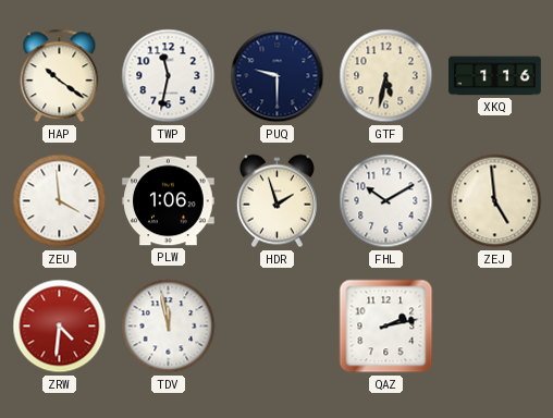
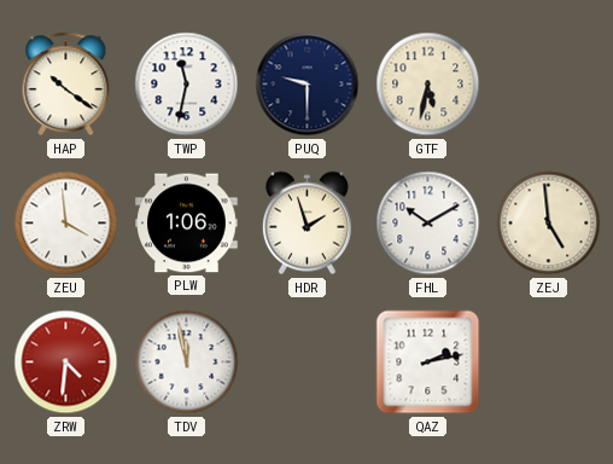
XKQ: 1:16 -> none (495, 76)
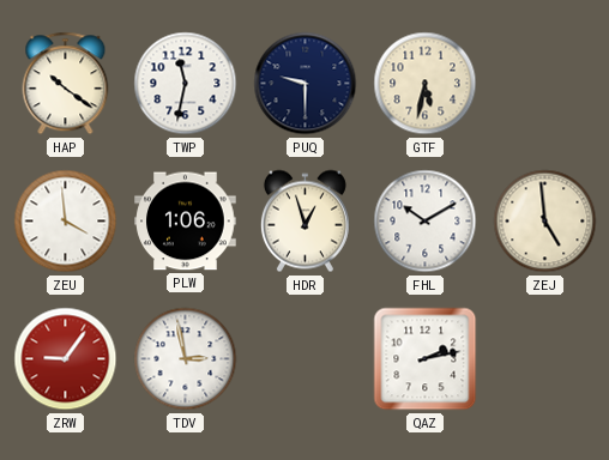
HDR: 1:57 -> 12:57 (304, 222)
ZRW: 4:31 -> 9:06 (66, 359)
TDV: 11:58 -> 2:58 (186, 359)
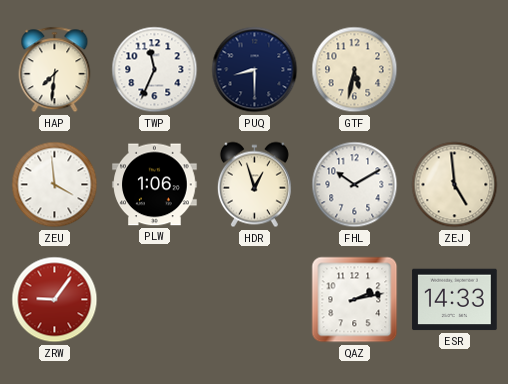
HAP: 10:21 -> 7:31 (55, 70)
TWP: 11:32 -> 11:34 (155, 70)
PUQ: 9:30 -> 8:30 (255, 70)
TDV: 2:58 -> none (186, 359)
ESR: none -> 14:33 (455, 300)
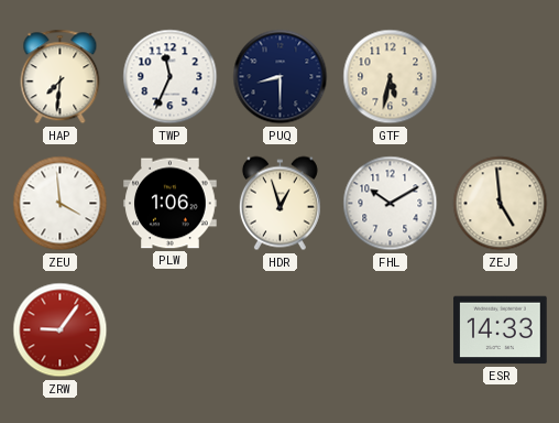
QAZ: 2:13 -> none (355, 300)
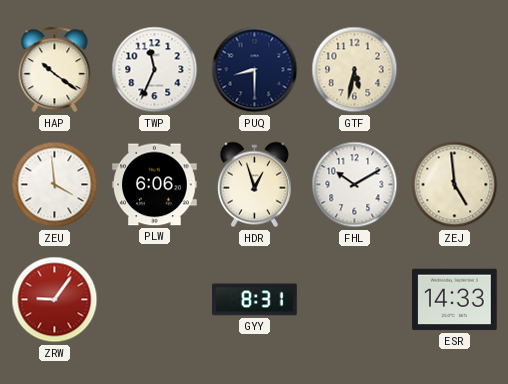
HAP: 7:31 -> 10:21 (55, 70)
PLW: 1:06 -> 6:06 (155, 185)
GYY: none -> 8:31 (255, 300)
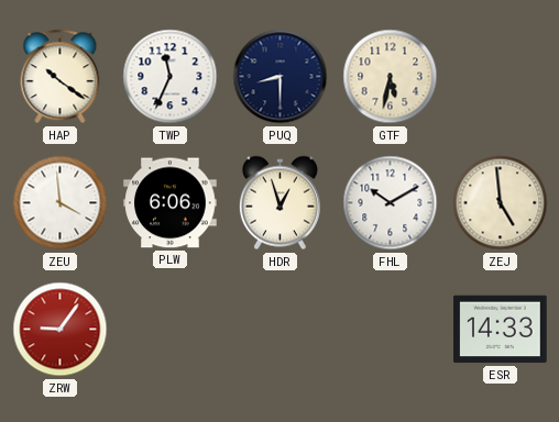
GYY: 8:31 -> none (255, 300)
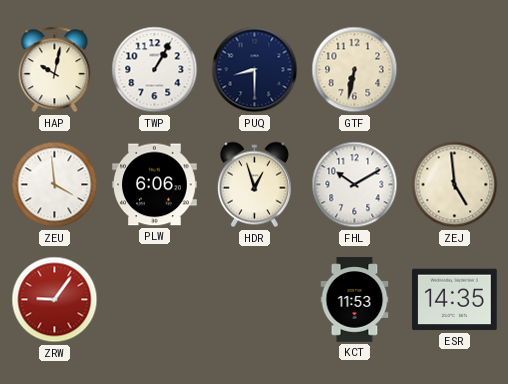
HAP: 10:21 -> 10:02 (55, 70)
TWP: 11:34 -> 1:05 (155, 70)
GTF: 5:32 -> 6:32 (355, 70)
KCT: none -> 11:53 (355, 300)
ESR: 14:33 -> 14:35 (455, 300)
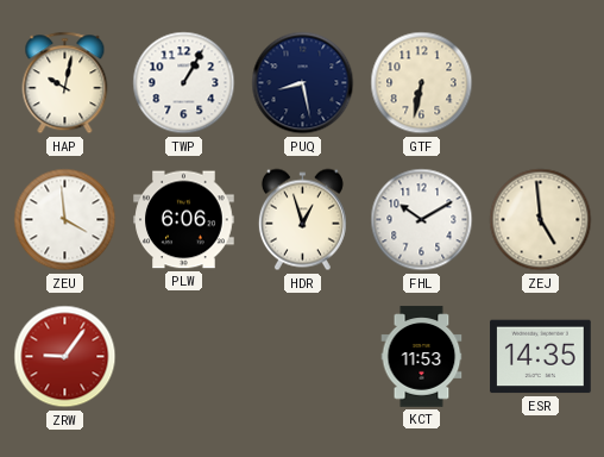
PUQ: 8:30 -> 8:28 (303, 83)
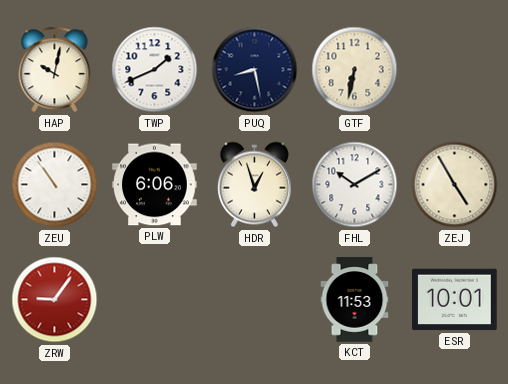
TWP: 1:05 -> 1:41 (155, 70)
ZEU: 3:59 -> 10:54 (55, 185)
ZEJ: 4:59 -> 4:55 (455, 185)
ESR: 14:35 -> 10:01 (455, 300)
